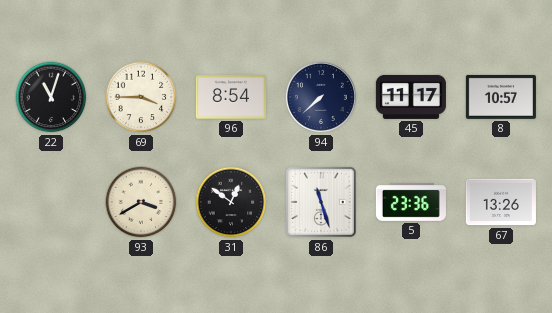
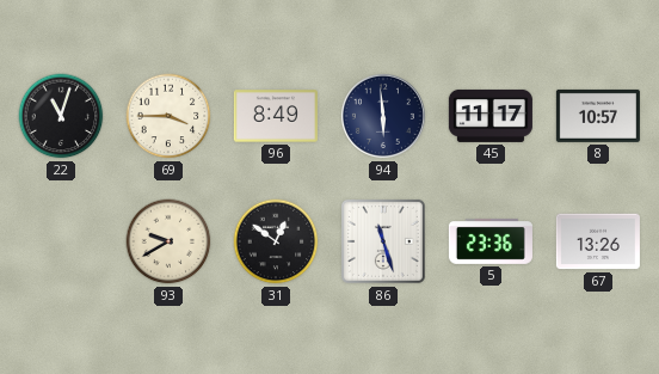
96: 8:54 -> 8:49 (276, 116)
94: 7:38 -> 5:59 (383, 116)
93: 3:40 -> 9:40 (168, 241)
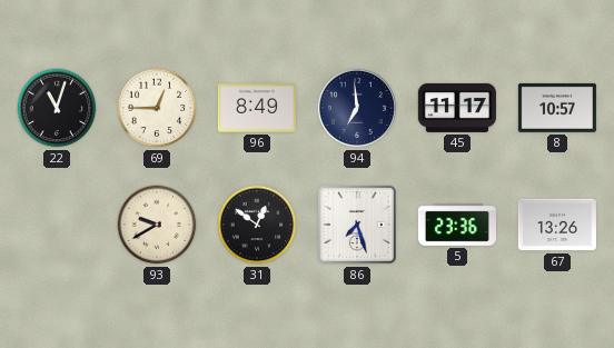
69: 3:45 -> 12:45 (157, 108)
94: 5:59 -> 6:59 (357, 108)
86: 11:27 -> 7:27 (357, 225)
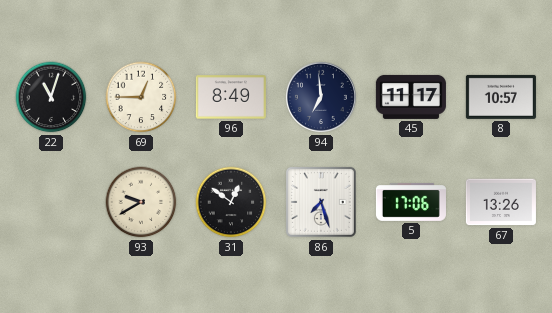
5: 23:36 -> 17:06 (411, 202)
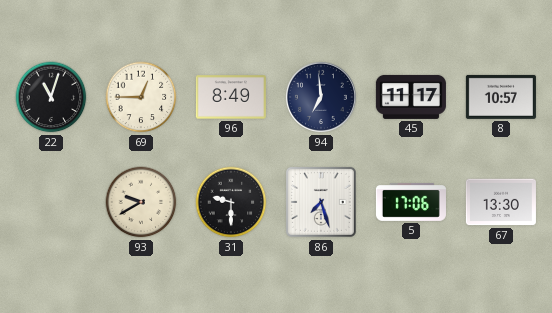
31: 12:51 -> 9:30 (231, 202)
67: 13:26 -> 13:30 (501, 202)
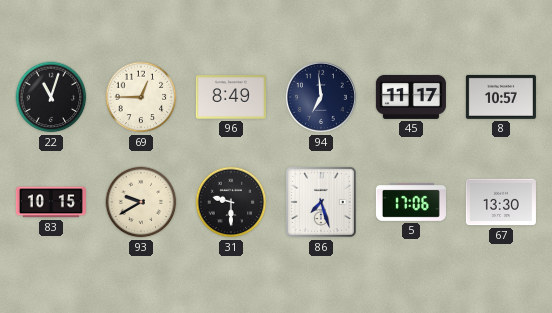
83: none -> 10:15 (51, 202)
